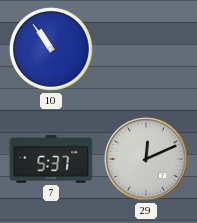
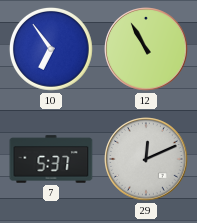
10: 10:54 -> 6:54 (51, 49)
12: none -> 10:55 (146, 49)
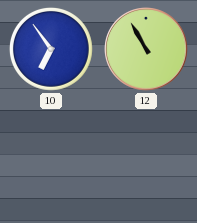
7: 5:37 -> none (51, 159)
29: 12:11 -> none (146, 159)
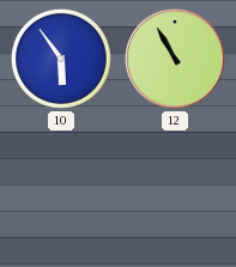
10: 6:54 -> 5:54 (61, 59)
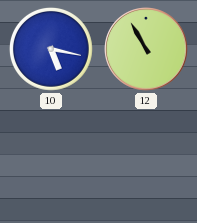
10: 5:54 -> 5:17 (51, 49)
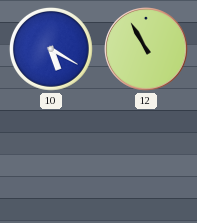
10: 5:17 -> 5:20 (51, 49)
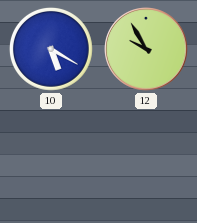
12: 10:55 -> 9:55 (146, 49)
